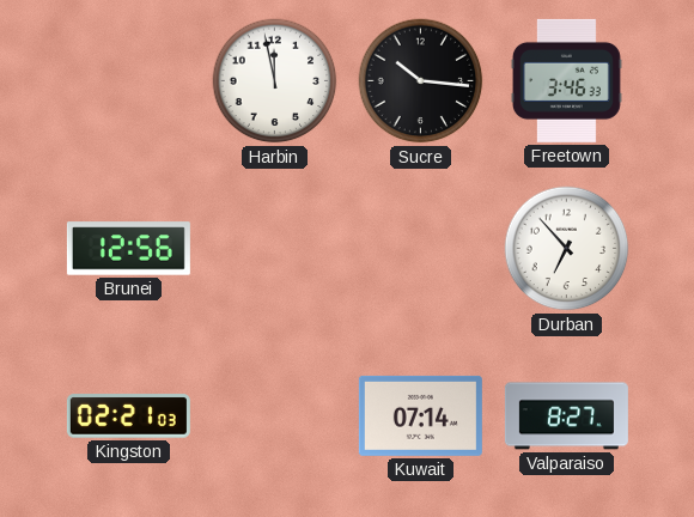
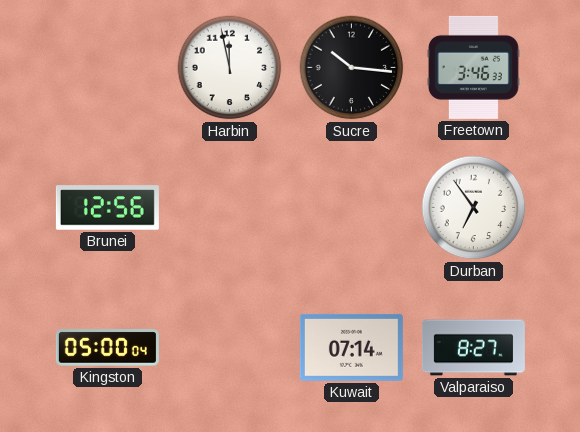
Durban: 6:53 -> 6:54 (474, 208)
Kingston: 02:21 -> 05:00 (107, 348)
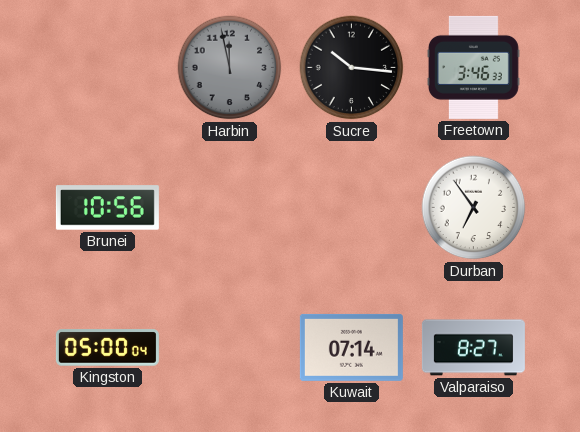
Harbin dial: white -> grey (230, 68)
Brunei: 12:56 -> 10:56 (107, 208)
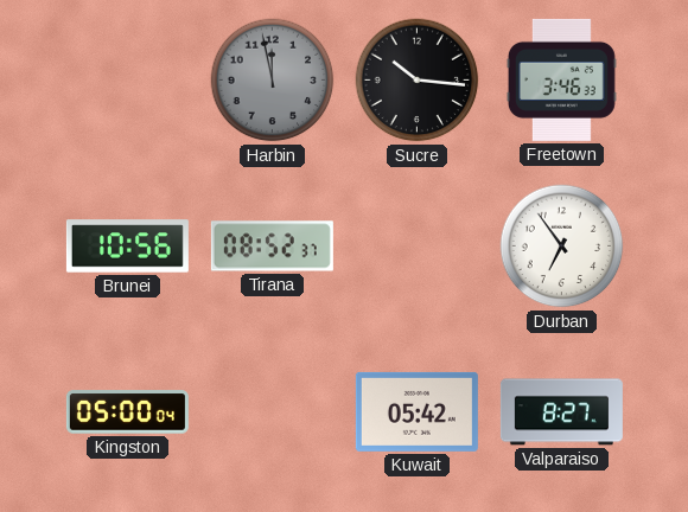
Tirana: none -> 08:52 (272, 247)
Kuwait: 07:14 -> 05:42 (416, 411)
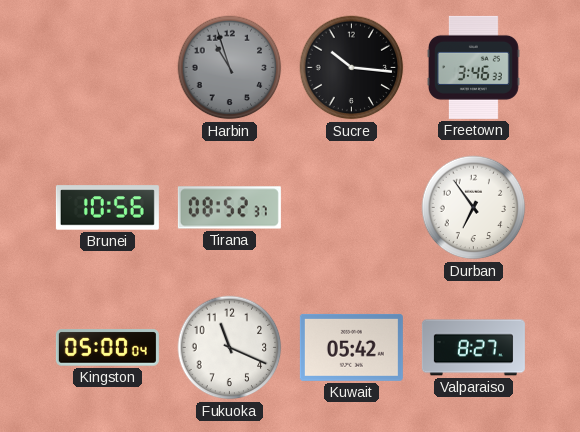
Harbin: 11:58 -> 10:57 (230, 68)
Fukuoka: none -> 11:19 (230, 348)
